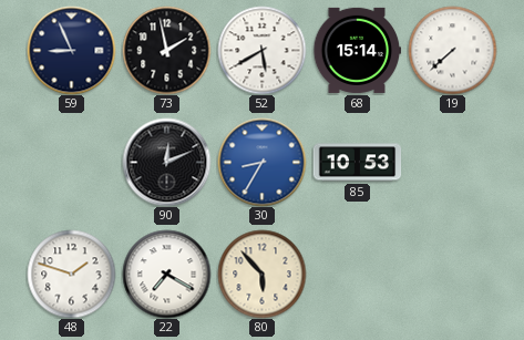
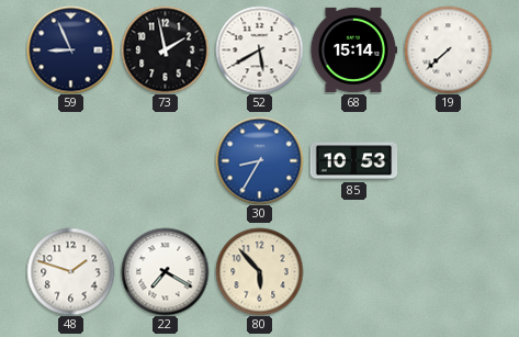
90: 12:11 -> none (166, 162)
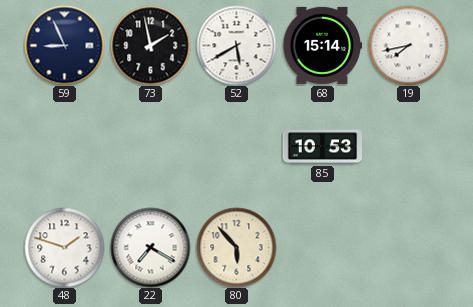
19: 7:38 -> 7:43 (408, 45)
30: 8:35 -> none (259, 160)
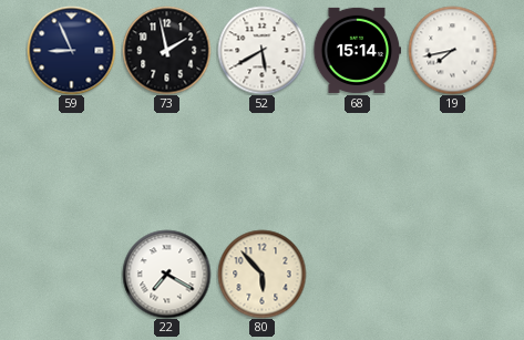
85: 10:53 -> none (322, 147)
48: 1:48 -> none (64, 247)
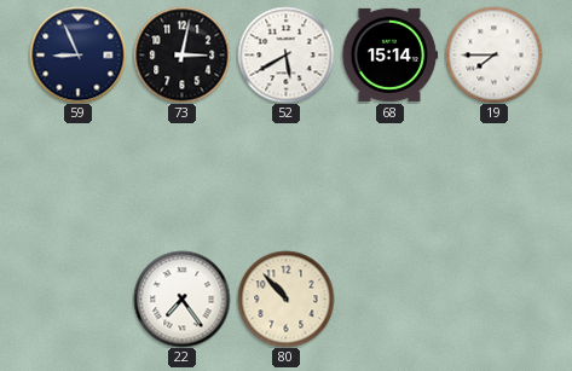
73: 1:58 -> 3:02 (181, 54)
19: 7:43 -> 7:45 (493, 54)
22: 7:20 -> 7:24 (181, 298)
80: 5:53 -> 10:53 (285, 298)
